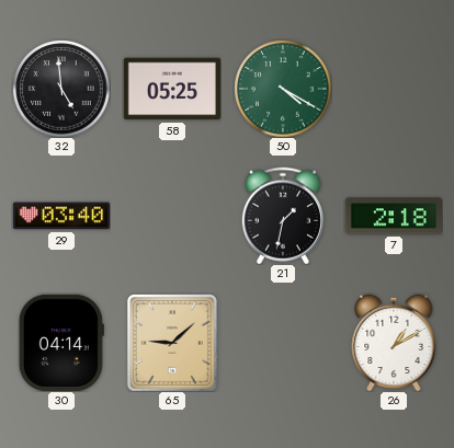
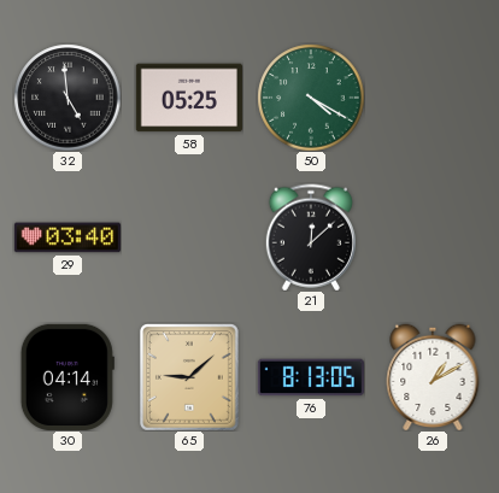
21: 1:32 -> 12:08 (311, 237)
7: 2:18 -> none (394, 216)
76: none -> 8:13 (311, 377)
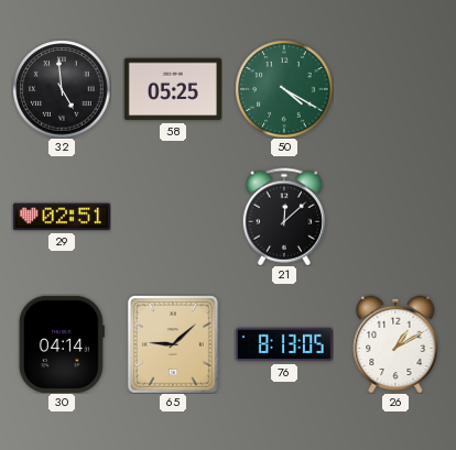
29: 03:40 -> 02:51 (62, 217)
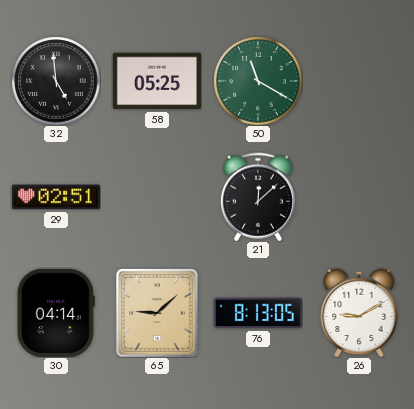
50: 4:20 -> 11:20 (258, 81)
26: 1:10 -> 9:10 (359, 313)
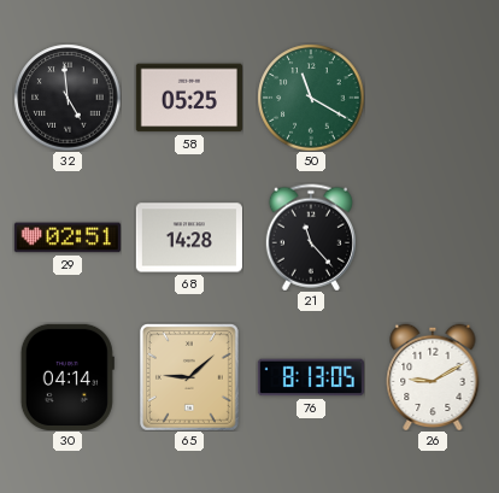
68: none -> 14:28 (189, 237)
21: 12:08 -> 11:23 (311, 237)
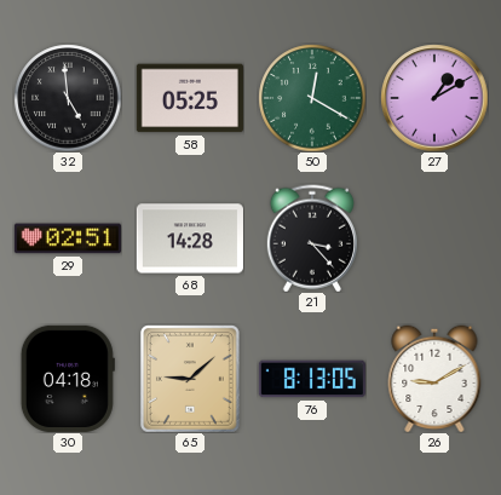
50: 11:20 -> 12:20 (312, 98)
27: none -> 1:10 (434, 98)
21: 11:23 -> 3:23 (312, 238)
30: 04:14 -> 04:18 (68, 379)
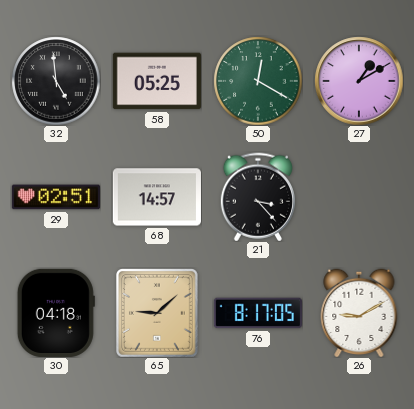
68: 14:28 -> 14:57 (157, 197)
76: 8:13 -> 8:17 (258, 313)
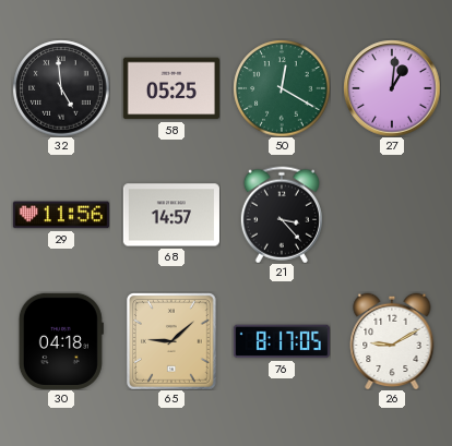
27: 1:10 -> 1:01 (392, 88)
29: 02:51 -> 11:56 (61, 215)
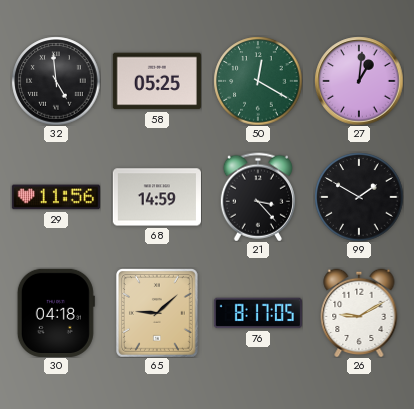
68: 14:57 -> 14:59 (157, 197)
99: none -> 1:50 (359, 197)
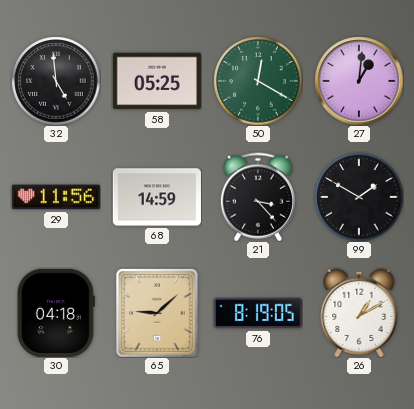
76: 8:17 -> 8:19 (258, 313)
26: 9:10 -> 1:10 (359, 313)
